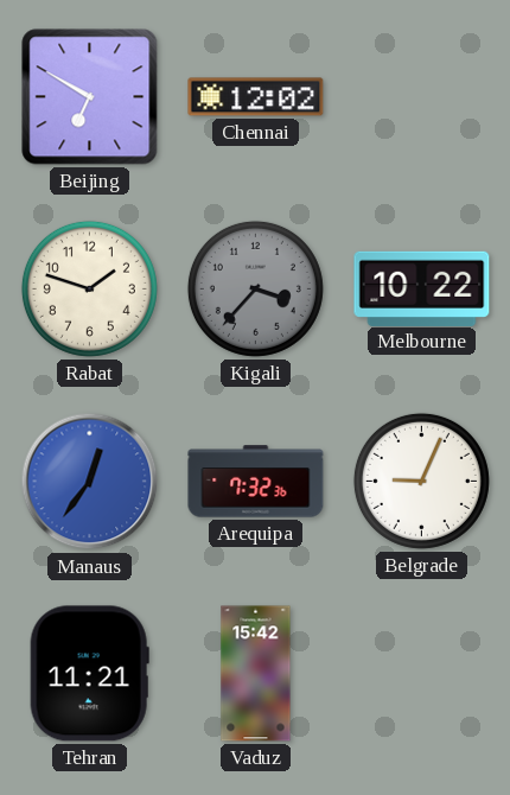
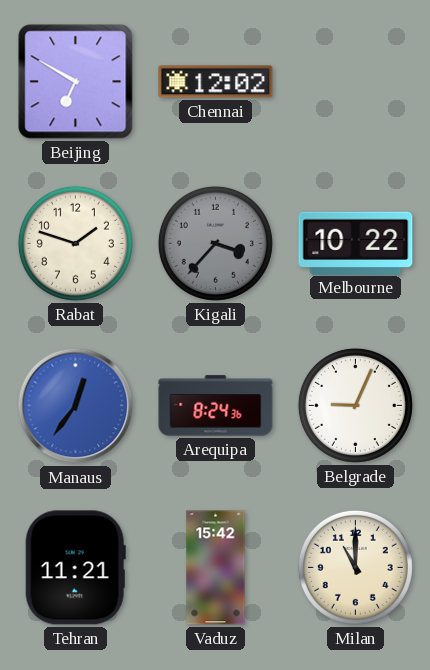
Arequipa: 7:32 -> 8:24 (216, 406)
Milan: none -> 11:00 (355, 567)
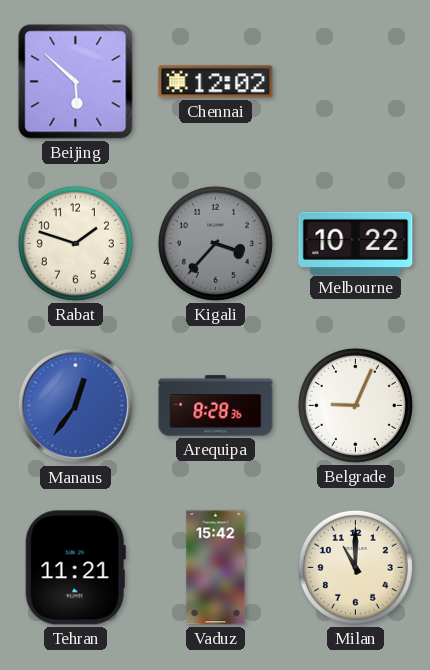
Beijing: 6:50 -> 5:52 (76, 82)
Arequipa: 8:24 -> 8:28 (216, 406)
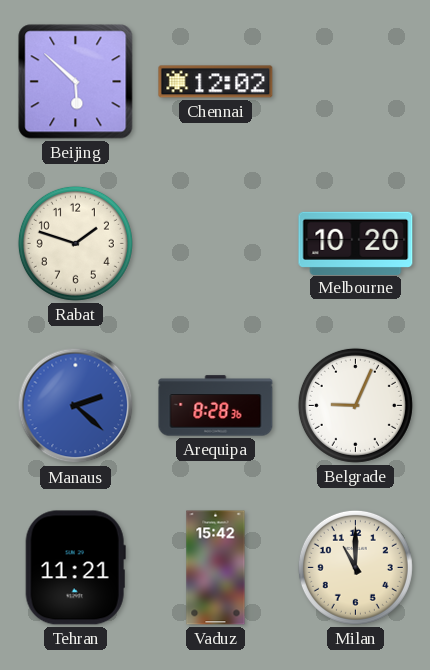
Kigali: 3:37 -> none (215, 243)
Melbourne: 10:22 -> 10:20 (356, 243)
Manaus: 12:36 -> 2:22 (76, 406)
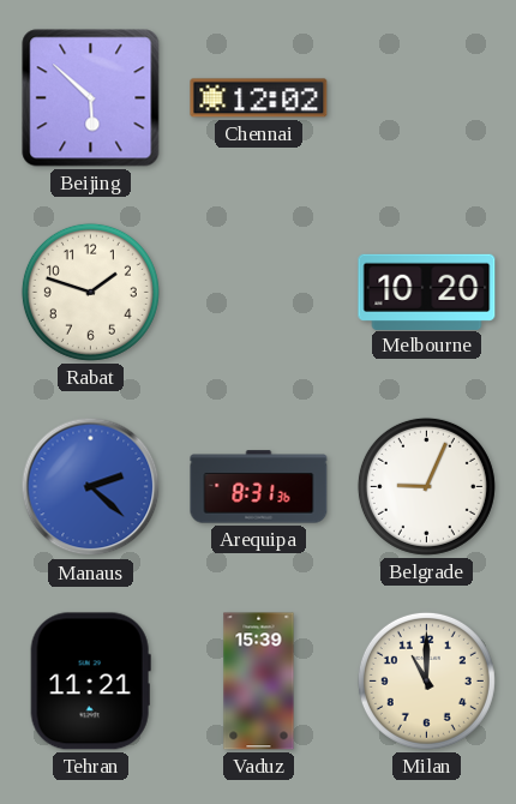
Arequipa: 8:28 -> 8:31 (259, 487)
Vaduz: 15:42 -> 15:39 (259, 682)
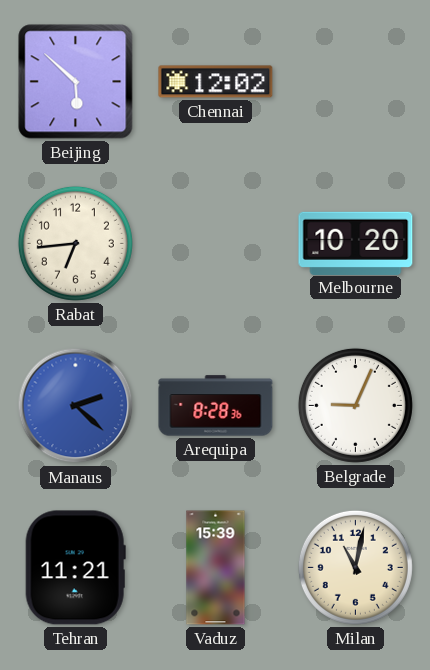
Rabat: 1:48 -> 6:44 (75, 243)
Arequipa: 8:31 -> 8:28 (216, 406)
Milan: 11:00 -> 11:02 (355, 567)
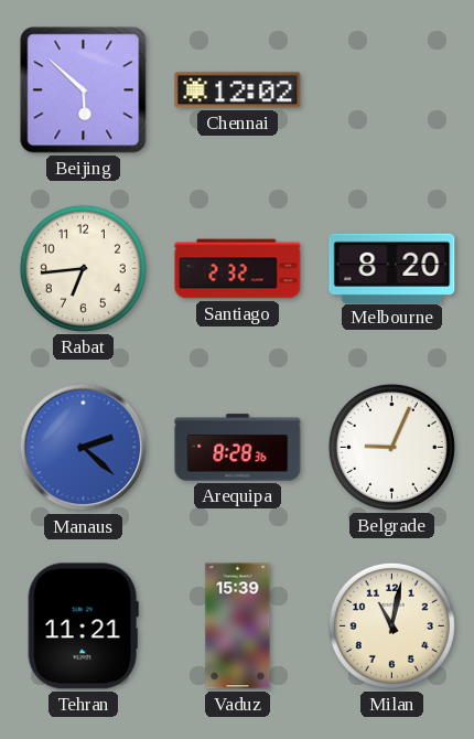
Santiago: none -> 2:32 (238, 269)
Melbourne: 10:20 -> 8:20 (392, 268)
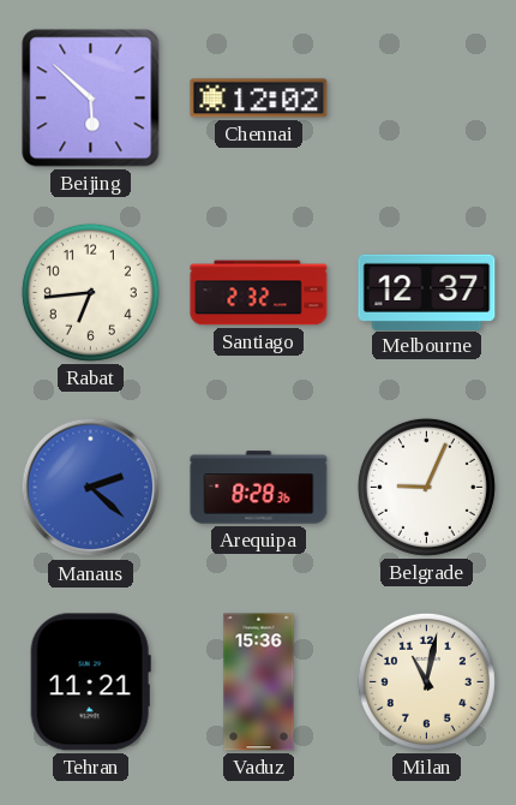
Melbourne: 8:20 -> 12:37 (427, 292)
Vaduz: 15:39 -> 15:36 (259, 682)
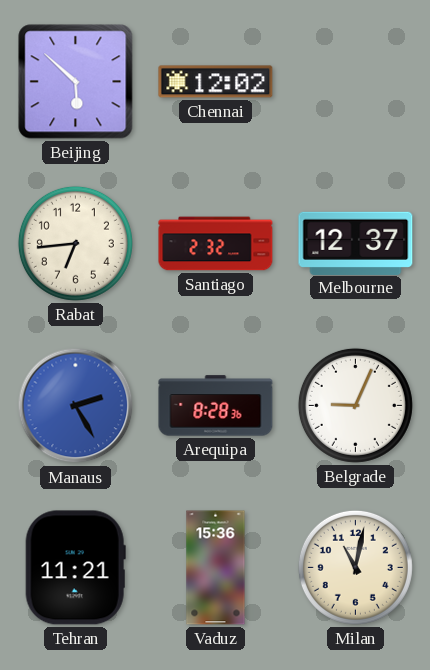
Manaus: 2:22 -> 2:25 (76, 406)
